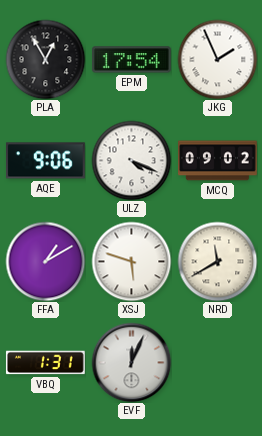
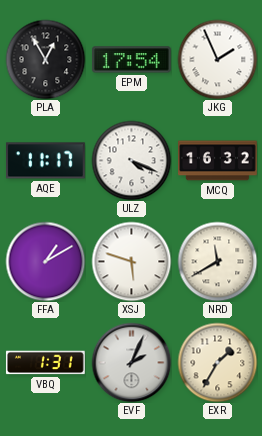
AQE: 9:06 -> 11:17 (45, 161)
MCQ: 09:02 -> 16:32 (218, 161)
EVF: 12:04 -> 2:04 (131, 362)
EXR: none -> 1:35 (217, 362)
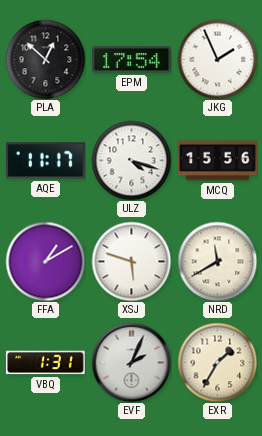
PLA: 12:55 -> 12:52 (45, 59)
ULZ: 4:19 -> 4:18 (131, 160)
MCQ: 16:32 -> 15:56 (218, 161)
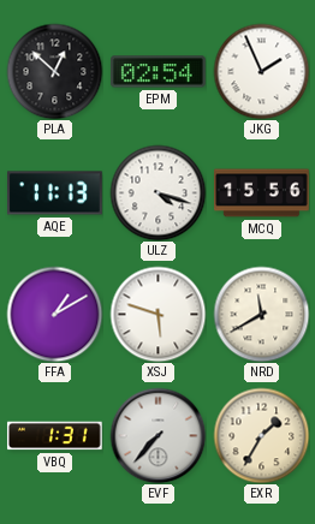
EPM: 17:54 -> 02:54 (157, 72)
AQE: 11:17 -> 11:13 (54, 193)
EVF: 2:04 -> 7:37 (157, 435)
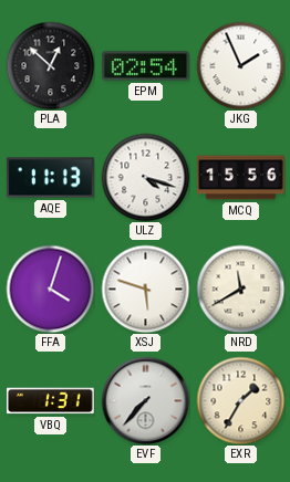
FFA: 1:10 -> 4:03 (50, 289)
